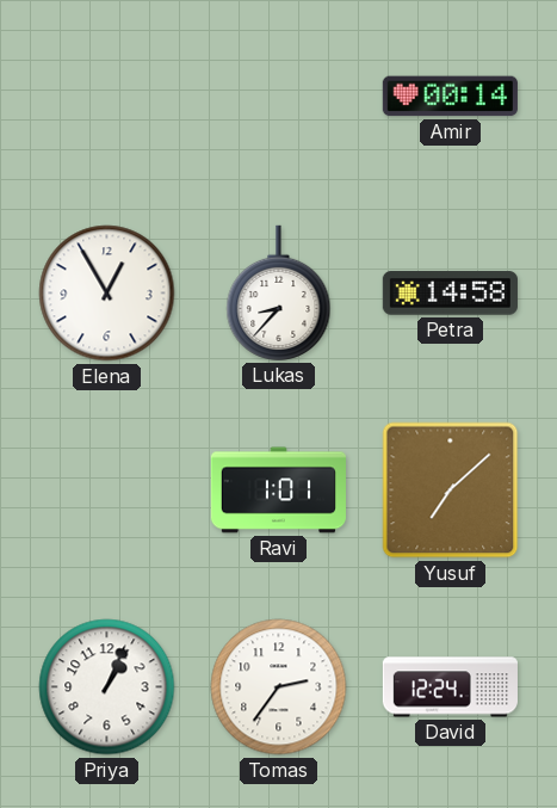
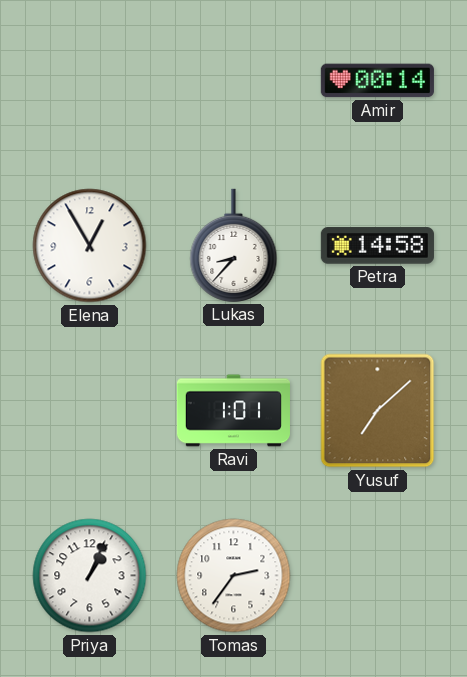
David: 12:24 -> none (450, 687)
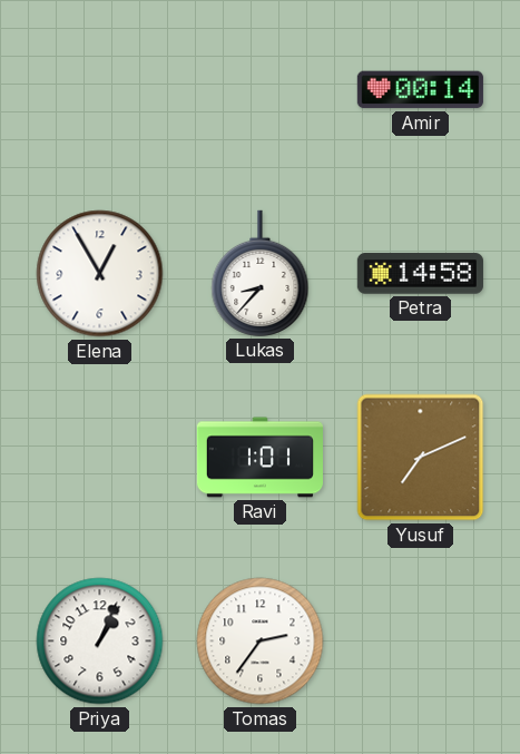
Yusuf: 7:08 -> 7:11 (421, 458)
